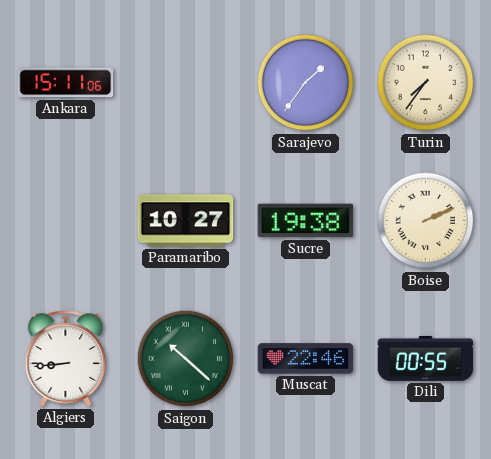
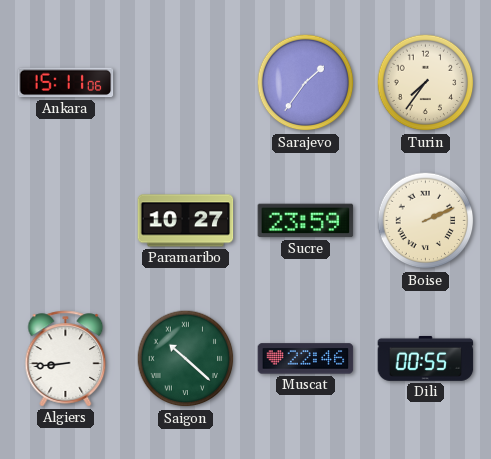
Sucre: 19:38 -> 23:59 (306, 221)
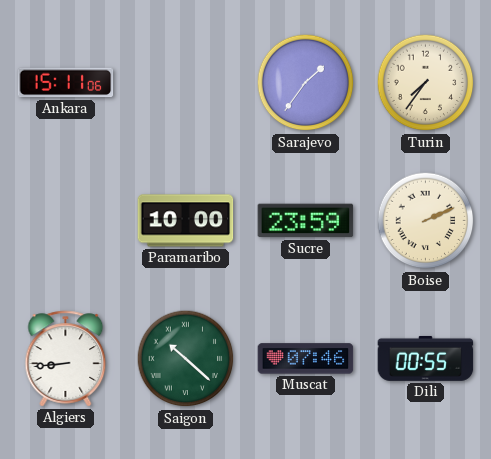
Paramaribo: 10:27 -> 10:00 (186, 221)
Muscat: 22:46 -> 07:46 (306, 359)
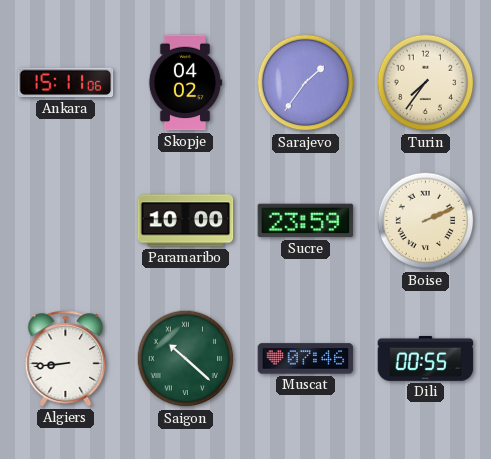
Skopje: none -> 04:02 (185, 83)
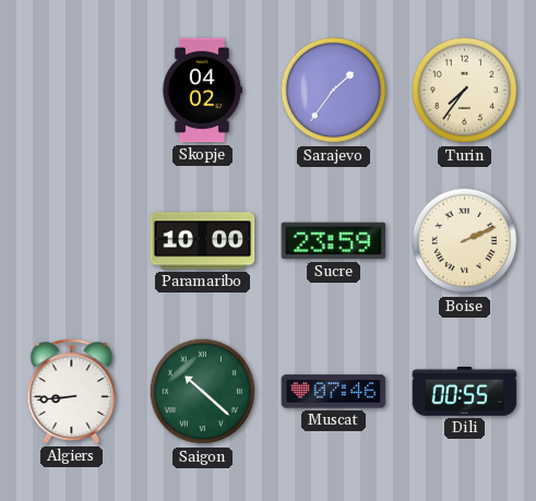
Ankara: 15:11 -> none (66, 83)
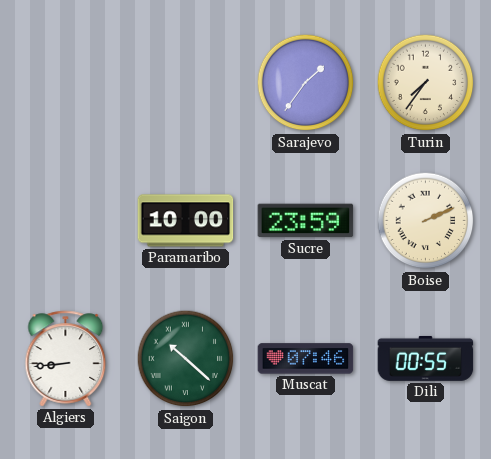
Skopje: 04:02 -> none (202, 91)
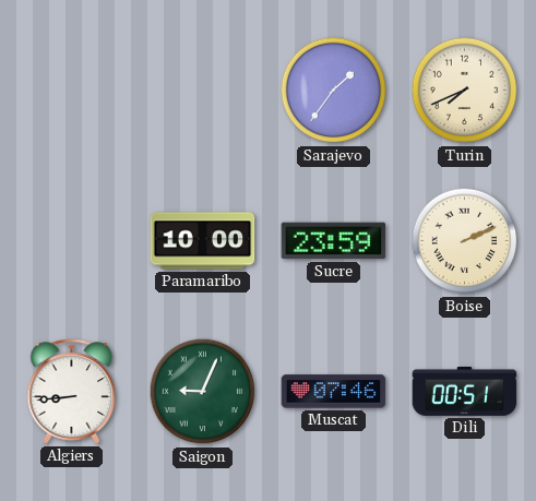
Turin: 7:36 -> 7:41 (465, 91)
Saigon: 10:22 -> 9:04 (203, 392)
Dili: 00:55 -> 00:51 (465, 391)
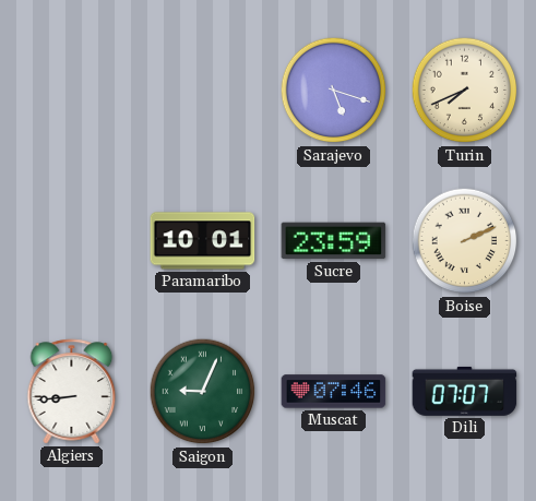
Sarajevo: 1:36 -> 5:18 (334, 91)
Paramaribo: 10:00 -> 10:01 (203, 241)
Dili: 00:51 -> 07:07 (465, 391)
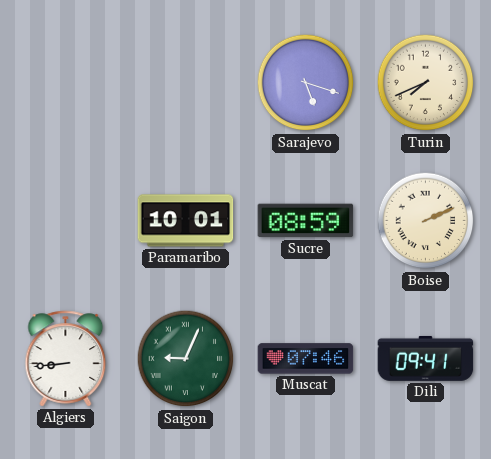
Sucre: 23:59 -> 08:59 (306, 221)
Dili: 07:07 -> 09:41 (426, 358)
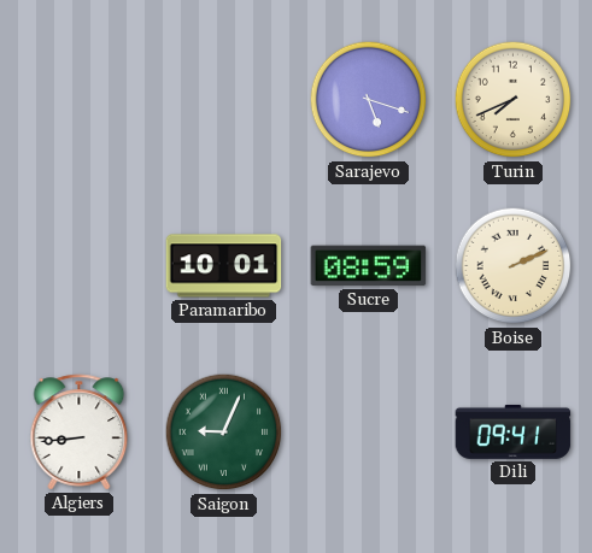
Muscat: 07:46 -> none (306, 359)
